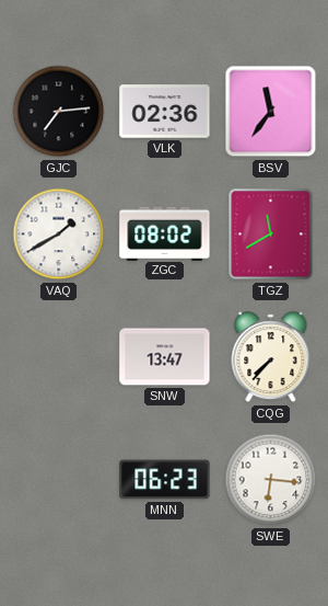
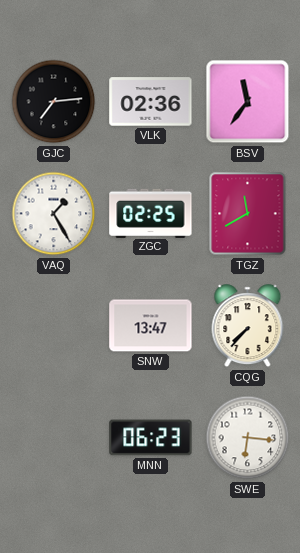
VAQ: 1:40 -> 1:25 (54, 214)
ZGC: 08:02 -> 02:25 (151, 213)
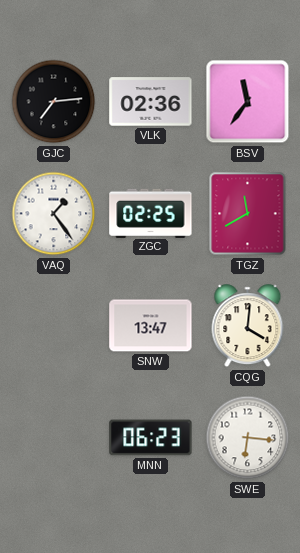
VAQ: 1:25 -> 1:24 (54, 214)
CQG: 7:37 -> 4:01 (248, 326)
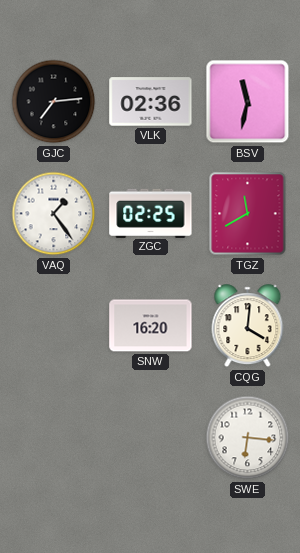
BSV: 11:36 -> 11:32 (248, 102)
SNW: 13:47 -> 16:20 (151, 326)
MNN: 06:23 -> none (151, 438)
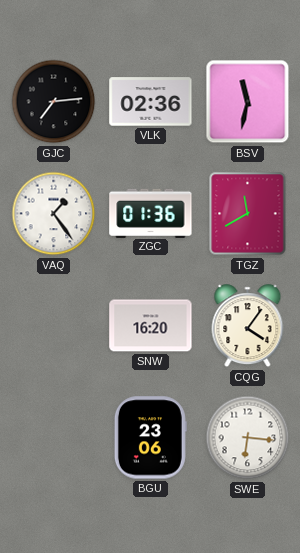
ZGC: 02:25 -> 01:36 (151, 213)
CQG: 4:01 -> 4:06 (248, 326)
BGU: none -> 23:06 (150, 438)
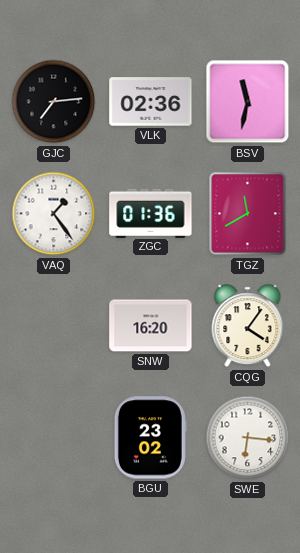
BGU: 23:06 -> 23:02 (150, 438)
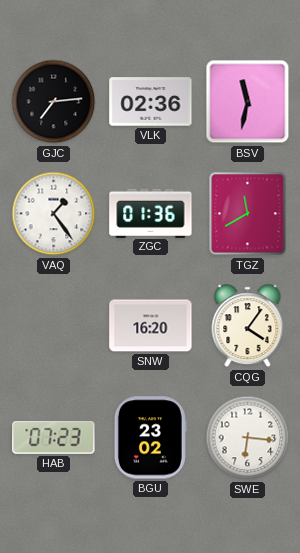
HAB: none -> 07:23 (54, 437)
